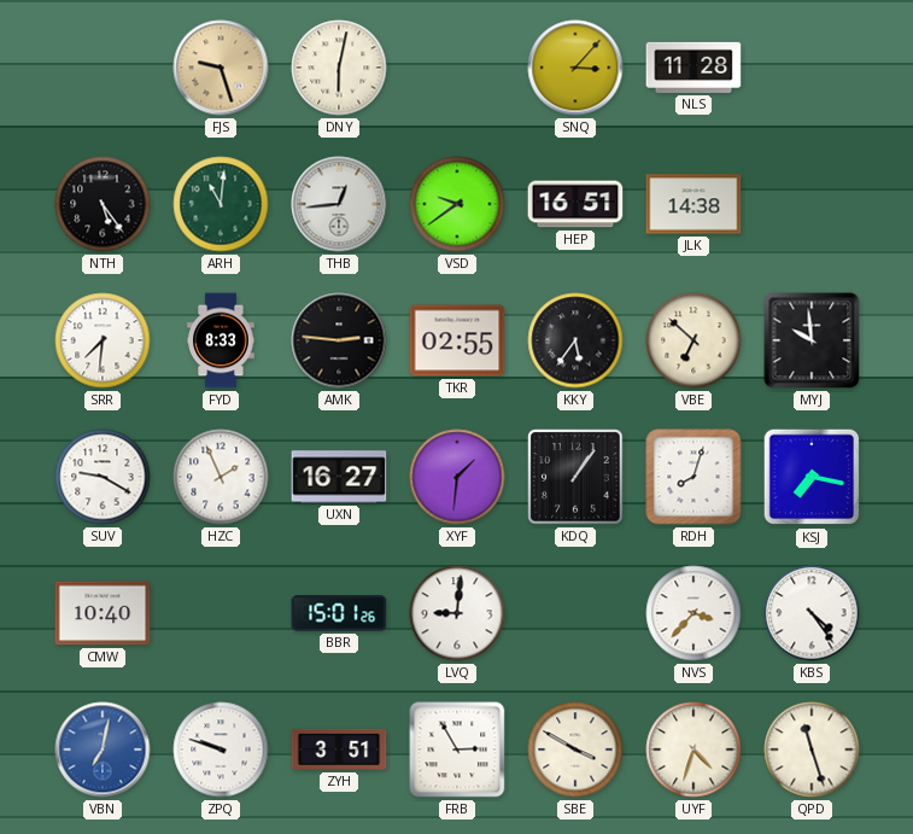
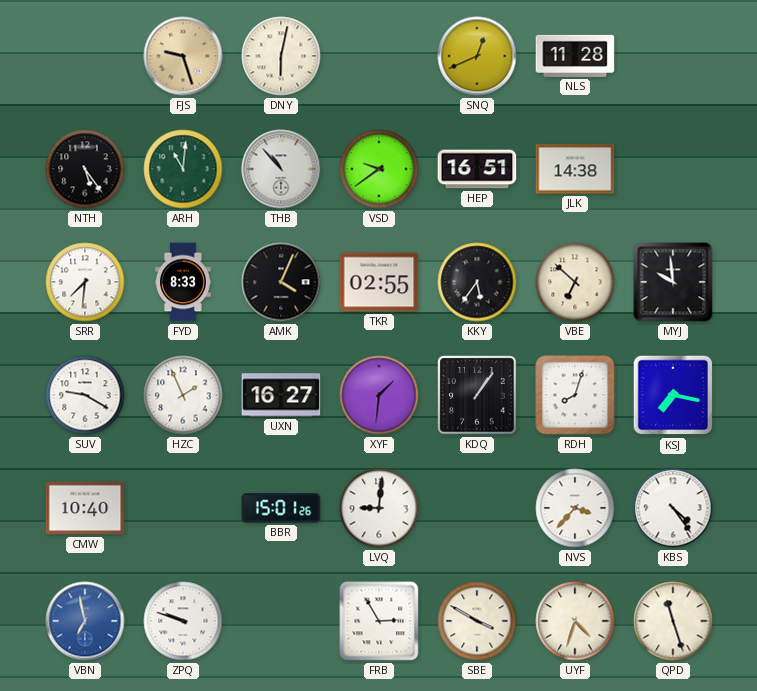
SNQ: 3:07 -> 12:41 (477, 56)
THB: 12:44 -> 10:53 (281, 169)
AMK: 2:46 -> 4:04 (281, 282)
VBN: 7:02 -> 6:58 (85, 621)
ZYH: 3:51 -> none (339, 750)
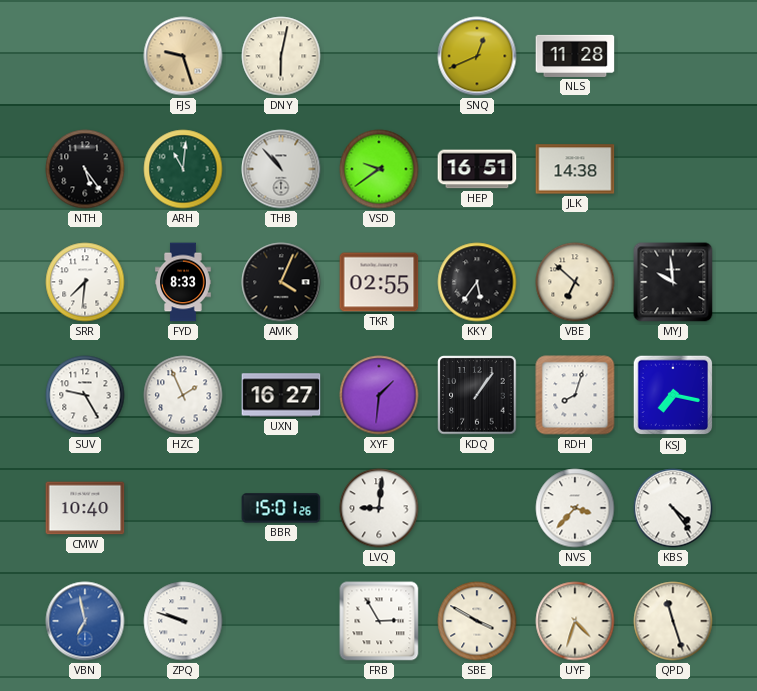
SUV: 9:20 -> 9:25 (85, 395)
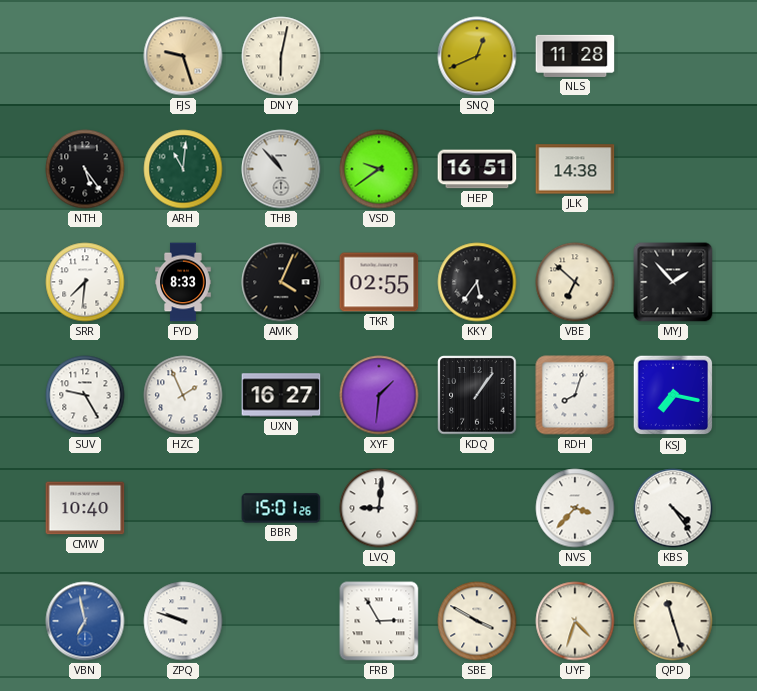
MYJ: 9:59 -> 1:53 (673, 282)
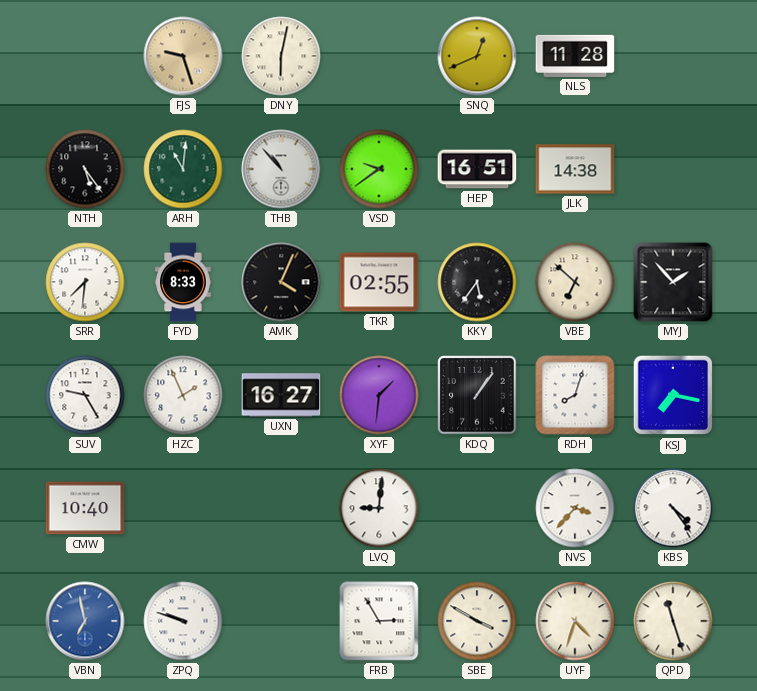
BBR: 15:01 -> none (281, 508)
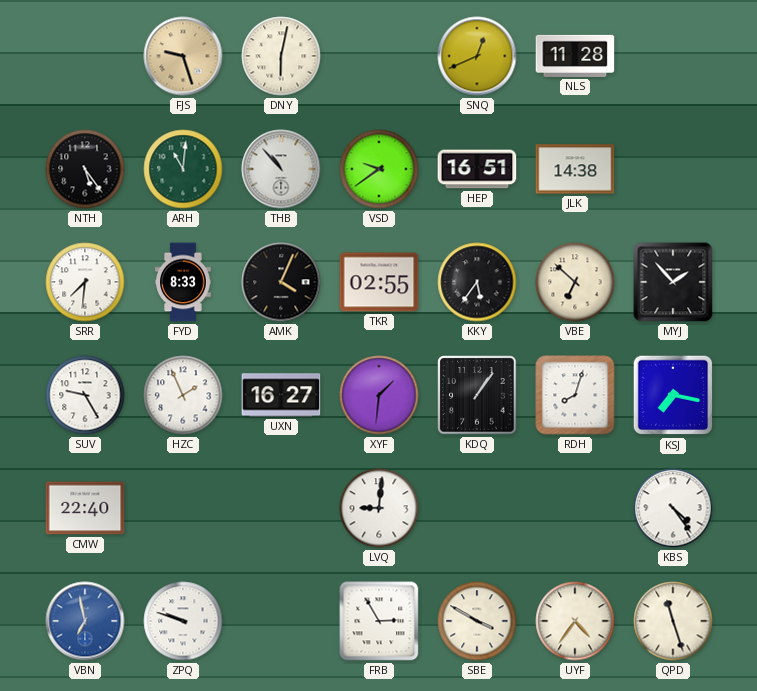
CMW: 10:40 -> 22:40 (85, 508)
NVS: 3:37 -> none (575, 508)
UYF: 4:33 -> 4:36 (575, 621)
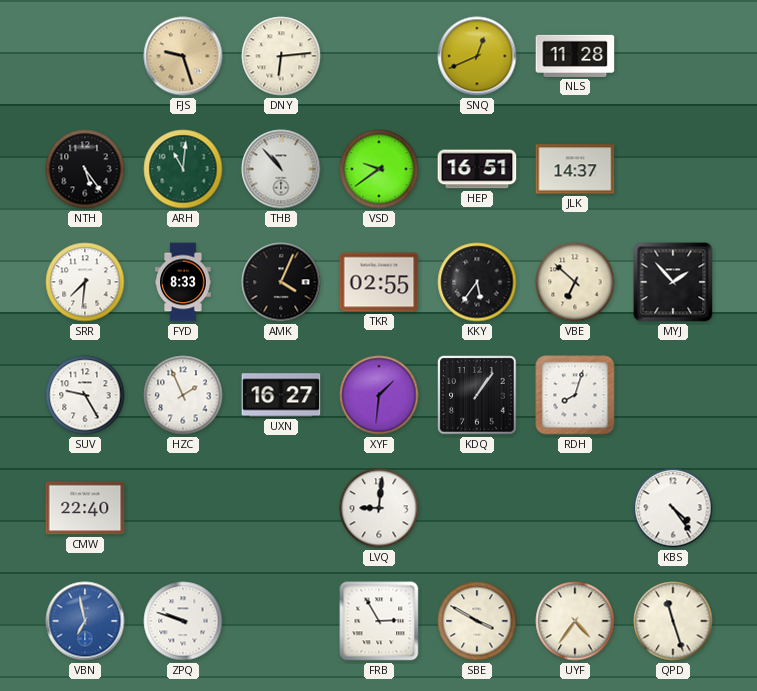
DNY: 6:02 -> 6:14 (281, 56)
JLK: 14:38 -> 14:37 (575, 169)
KSJ: 7:17 -> none (673, 395)
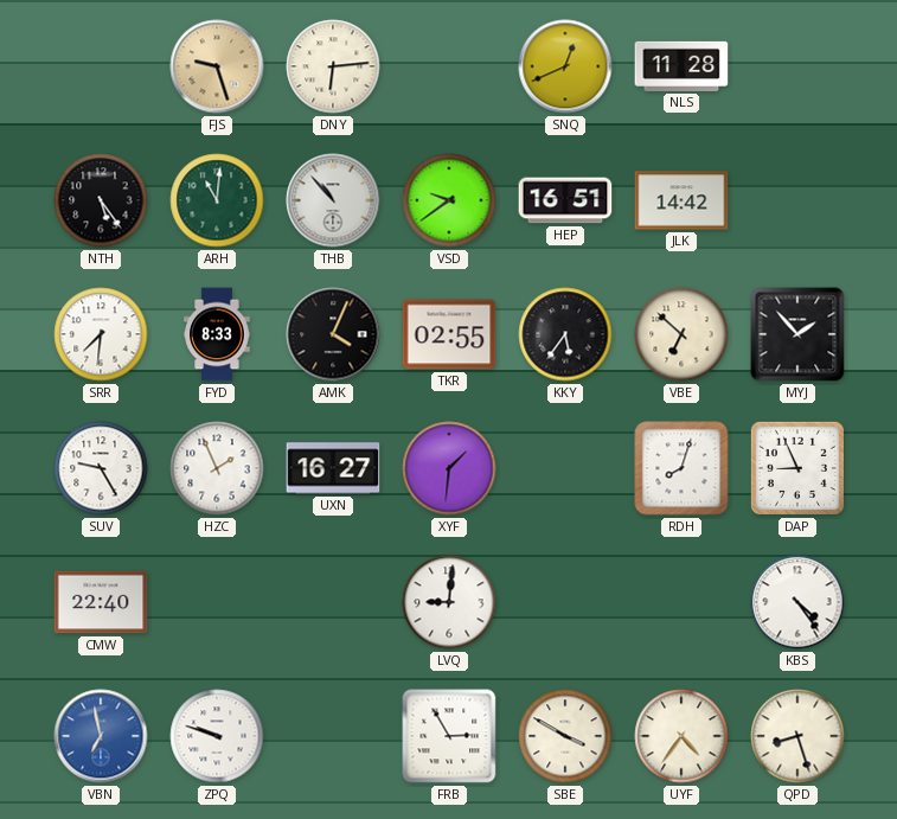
JLK: 14:37 -> 14:42 (681, 200)
KDQ: 1:06 -> none (477, 395)
DAP: none -> 8:56 (797, 468)
QPD: 11:27 -> 8:27 (797, 736)
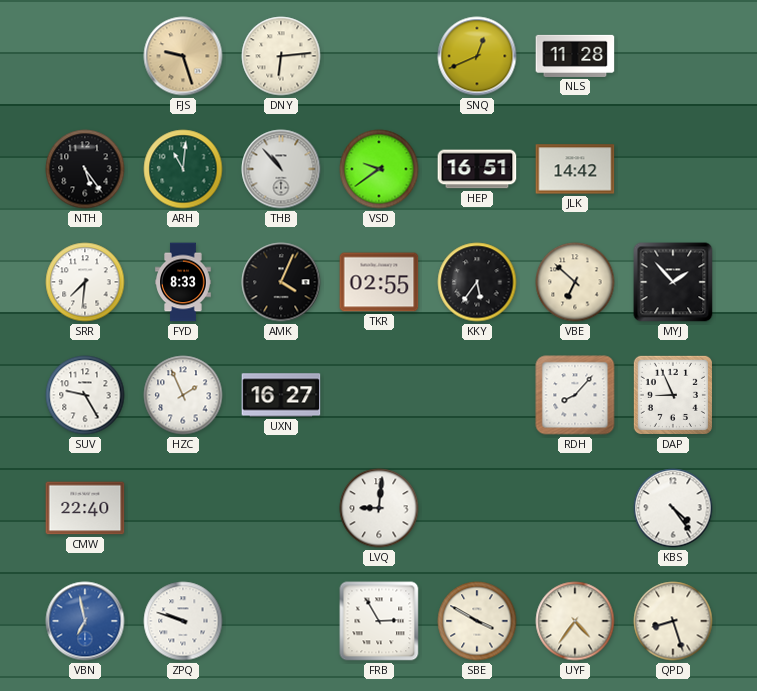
XYF: 1:31 -> none (449, 468)
RDH: 8:03 -> 8:07 (575, 395)
